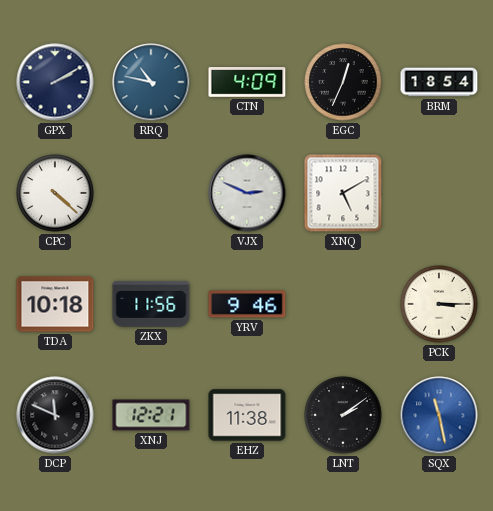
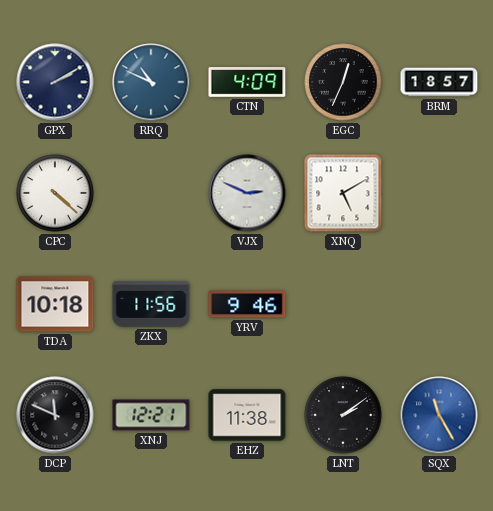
RRQ: 10:47 -> 10:49 (151, 82)
BRM: 18:54 -> 18:57 (439, 82)
PCK: 3:15 -> none (439, 304)
SQX: 11:28 -> 11:25 (439, 415)
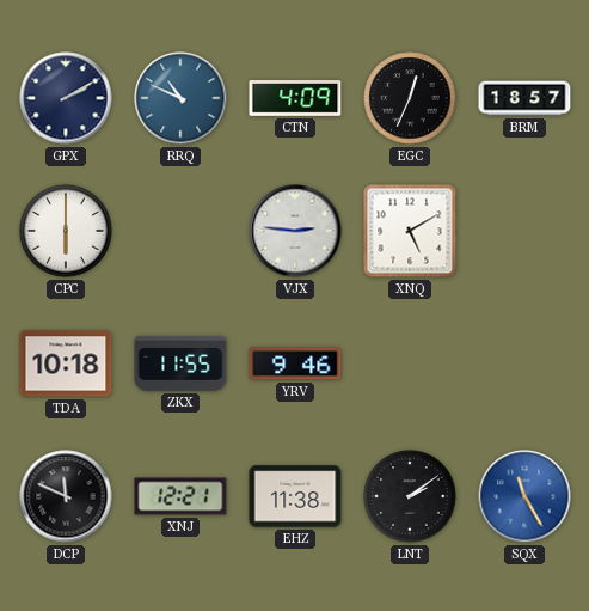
CPC: 4:22 -> 6:00 (66, 231)
VJX: 2:49 -> 2:46 (295, 231)
ZKX: 11:56 -> 11:55 (180, 363)
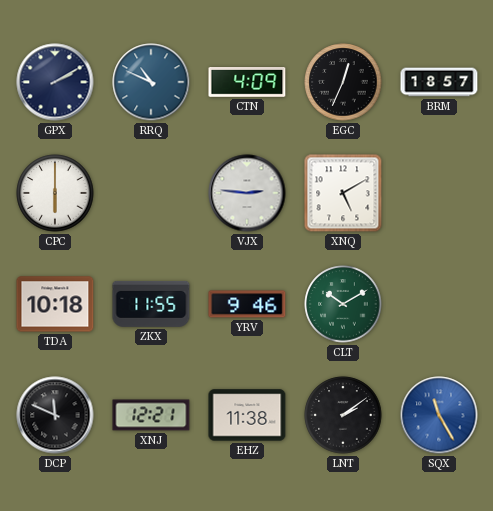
CLT: none -> 10:10 (343, 304)
